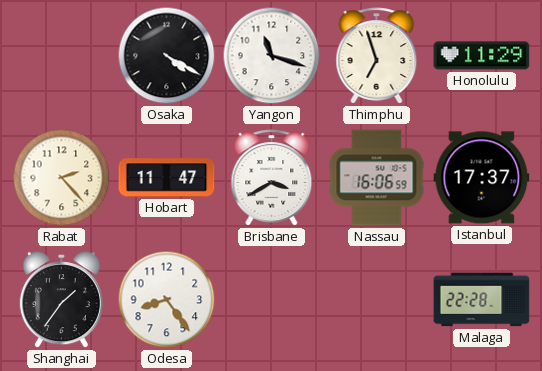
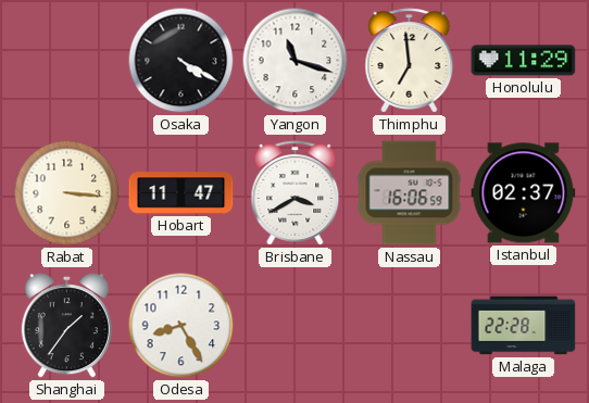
Thimphu: 6:57 -> 6:59 (410, 61)
Rabat: 2:23 -> 3:16 (67, 193)
Istanbul: 17:37 -> 02:37 (524, 193)
Odesa: 8:24 -> 8:25 (181, 326)
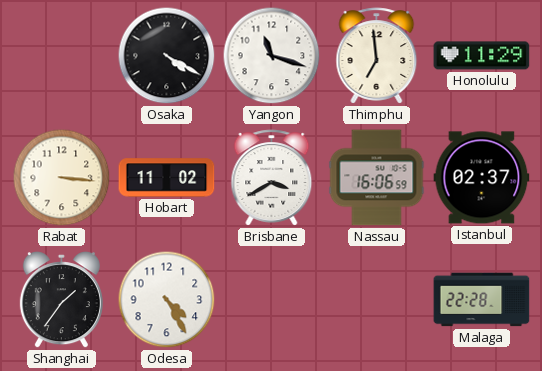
Hobart: 11:47 -> 11:02 (167, 178)
Odesa: 8:25 -> 4:25 (167, 300)
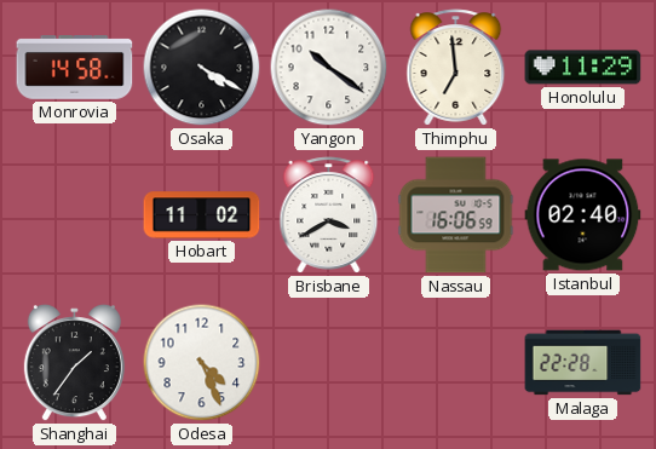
Monrovia: none -> 14:58 (75, 68)
Yangon: 11:18 -> 10:21 (329, 68)
Rabat: 3:16 -> none (62, 178)
Istanbul: 02:37 -> 02:40 (583, 215)
Odesa: 4:25 -> 4:26 (202, 363)
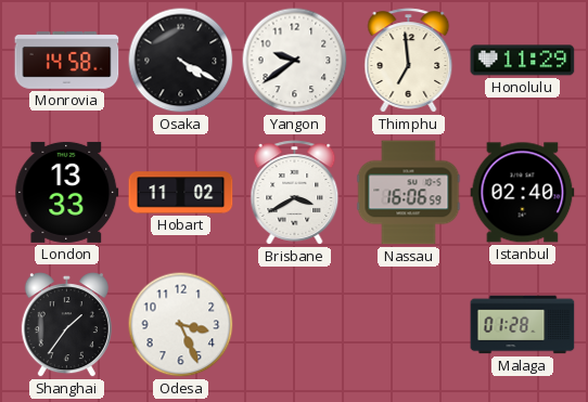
Yangon: 10:21 -> 9:39 (295, 61)
London: none -> 13:33 (67, 192)
Odesa: 4:26 -> 3:26 (181, 325)
Malaga: 22:28 -> 01:28 (523, 325)
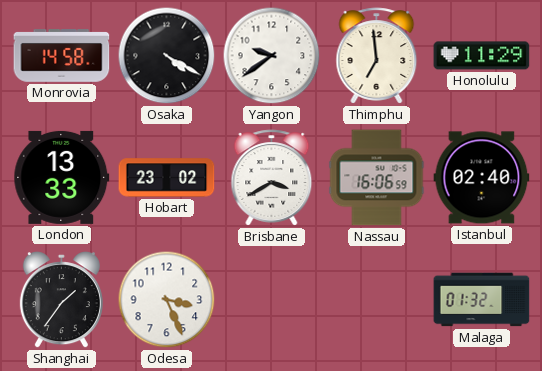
Hobart: 11:02 -> 23:02 (167, 178)
Malaga: 01:28 -> 01:32 (482, 300)
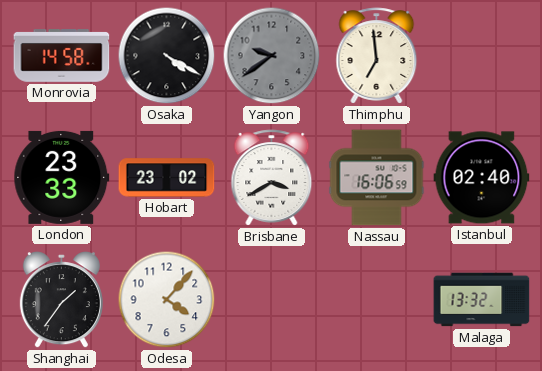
Yangon dial: white -> grey (272, 56)
Honolulu: 11:29 -> none (482, 56)
London: 13:33 -> 23:33 (62, 177)
Odesa: 3:26 -> 4:07 (167, 300)
Malaga: 01:32 -> 13:32 (482, 300)
